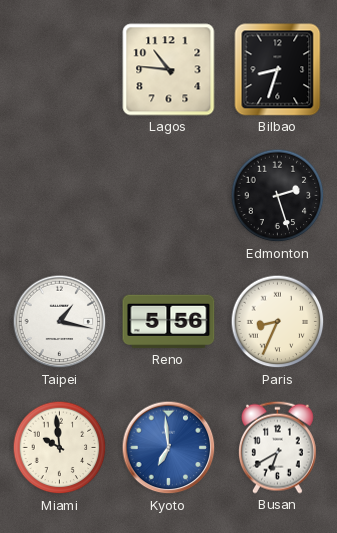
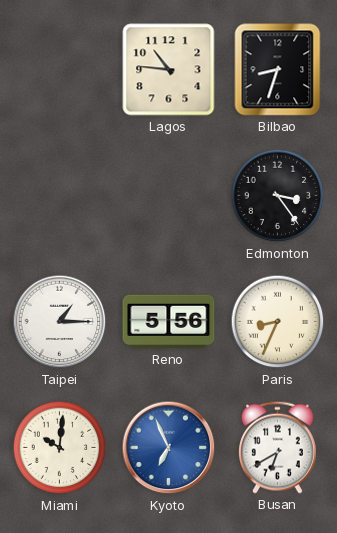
Edmonton: 2:27 -> 3:24 (278, 196)
Taipei: 1:17 -> 1:15 (60, 322)
Miami: 9:59 -> 10:01 (60, 448)
Kyoto: 6:59 -> 6:56 (169, 448)
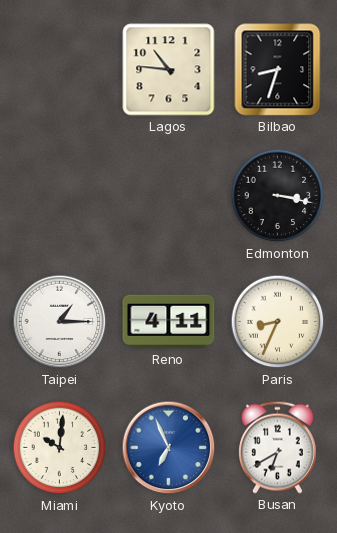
Edmonton: 3:24 -> 3:17 (278, 196)
Reno: 5:56 -> 4:11 (169, 322)
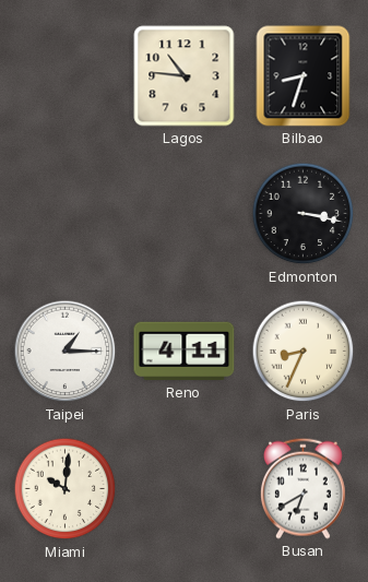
Kyoto: 6:56 -> none (169, 448)
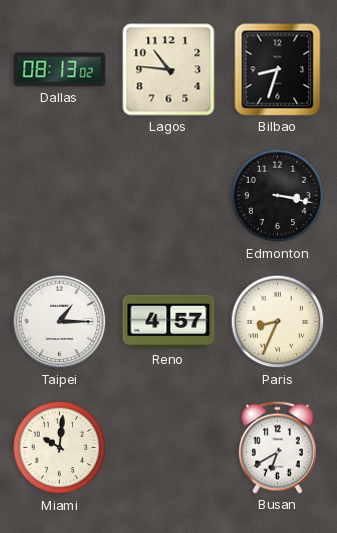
Dallas: none -> 08:13 (60, 70)
Reno: 4:11 -> 4:57 (169, 322)
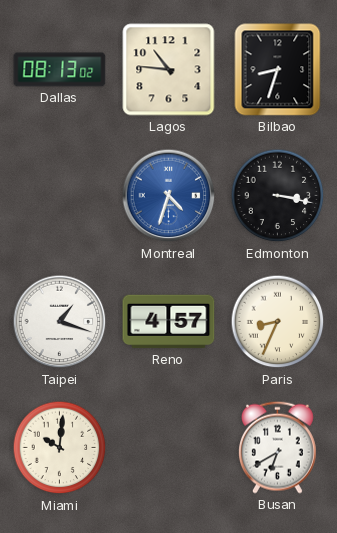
Montreal: none -> 4:33 (169, 196)
Taipei: 1:15 -> 1:18 (60, 322)
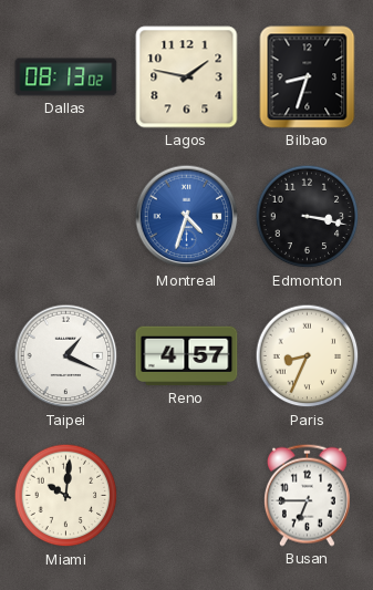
Lagos: 10:46 -> 1:47 (187, 77)
Taipei: 1:18 -> 1:19 (66, 356)
Busan: 6:40 -> 6:45 (307, 495)
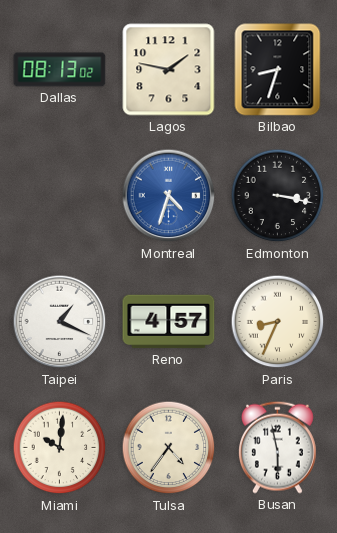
Tulsa: none -> 4:36 (169, 448)
Busan: 6:45 -> 5:58 (277, 447)
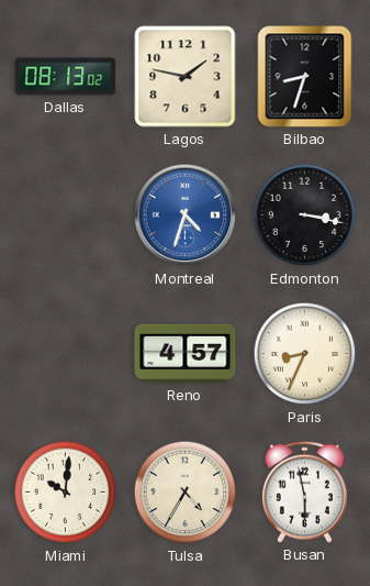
Taipei: 1:19 -> none (60, 322)
Tulsa: 4:36 -> 4:35 (186, 493)
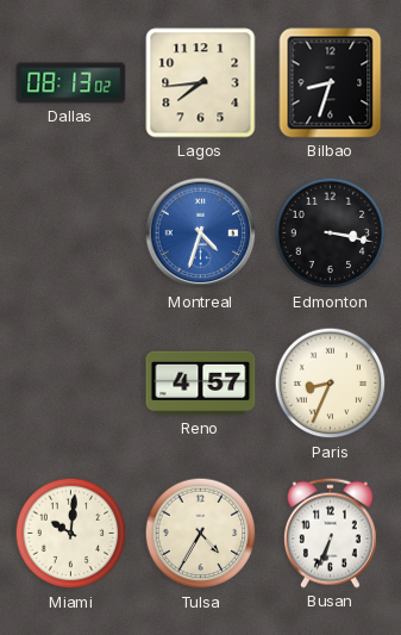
Lagos: 1:47 -> 7:44 (201, 83)
Busan: 5:58 -> 6:34 (330, 533)
